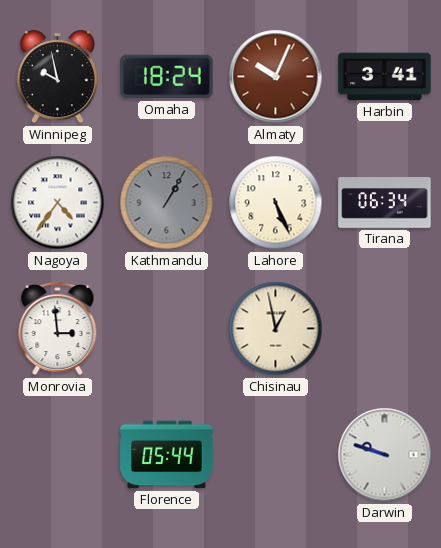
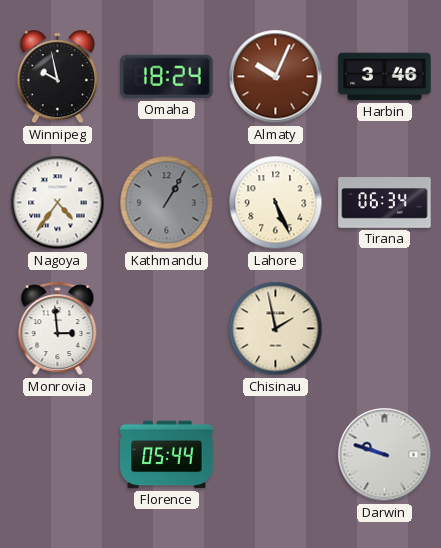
Harbin: 3:41 -> 3:46 (385, 77)
Chisinau: 12:58 -> 1:58 (276, 329)
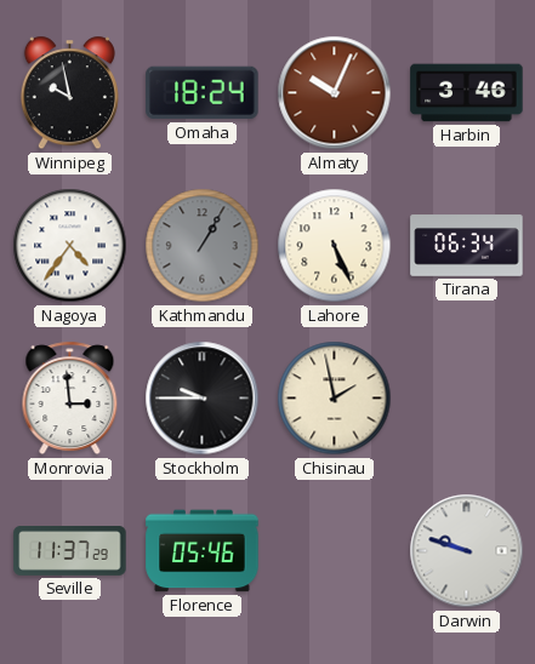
Stockholm: none -> 9:45 (203, 399)
Seville: none -> 11:37 (70, 551)
Florence: 05:44 -> 05:46 (203, 551)
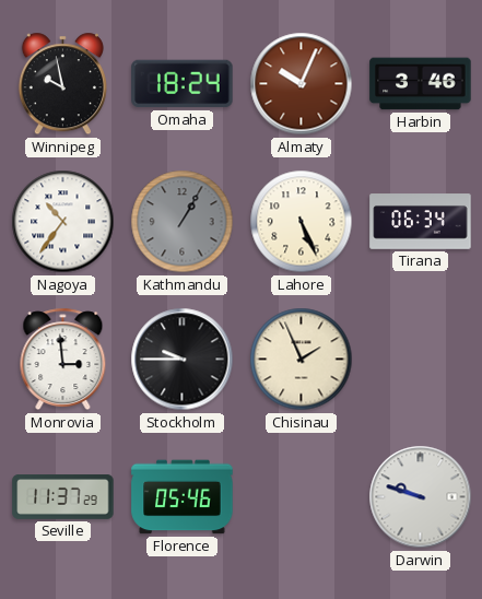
Nagoya: 4:36 -> 10:36 (63, 222)
Chisinau: 1:58 -> 1:56 (302, 360)
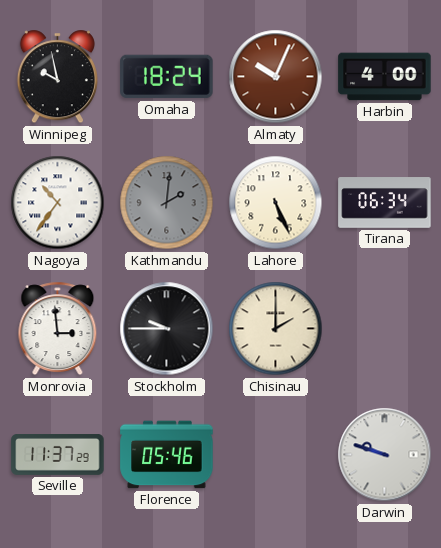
Harbin: 3:46 -> 4:00 (385, 77)
Kathmandu: 1:05 -> 2:01 (167, 203)
Chisinau: 1:56 -> 2:00 (276, 329)
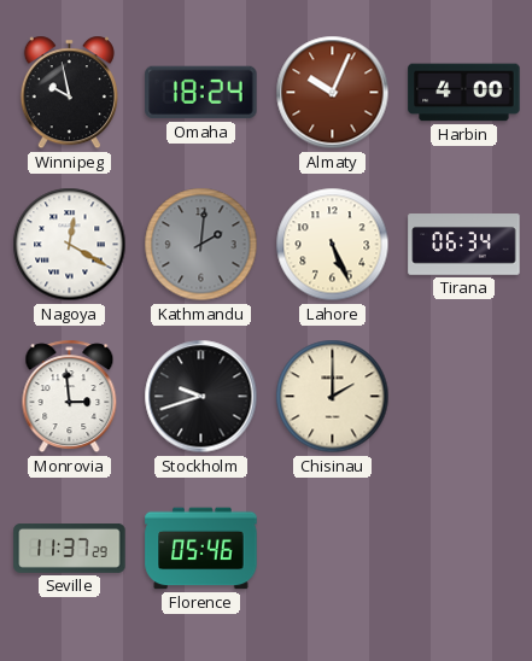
Nagoya: 10:36 -> 12:20 (70, 245)
Stockholm: 9:45 -> 9:42 (201, 397)
Darwin: 9:48 -> none (385, 455)
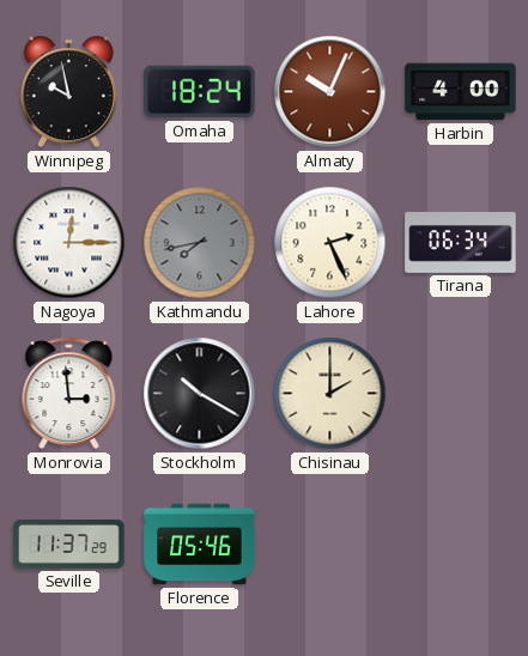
Nagoya: 12:20 -> 12:15 (69, 243)
Kathmandu: 2:01 -> 7:43 (200, 243)
Lahore: 5:26 -> 2:26 (330, 243)
Stockholm: 9:42 -> 10:20 (200, 394)
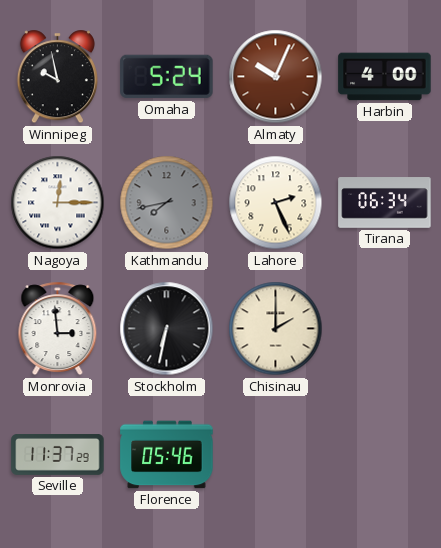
Omaha: 18:24 -> 5:24 (167, 77)
Stockholm: 10:20 -> 6:32 (167, 329)
